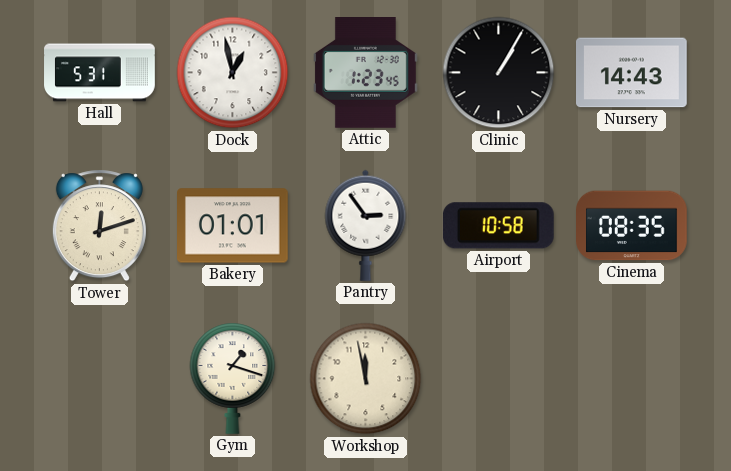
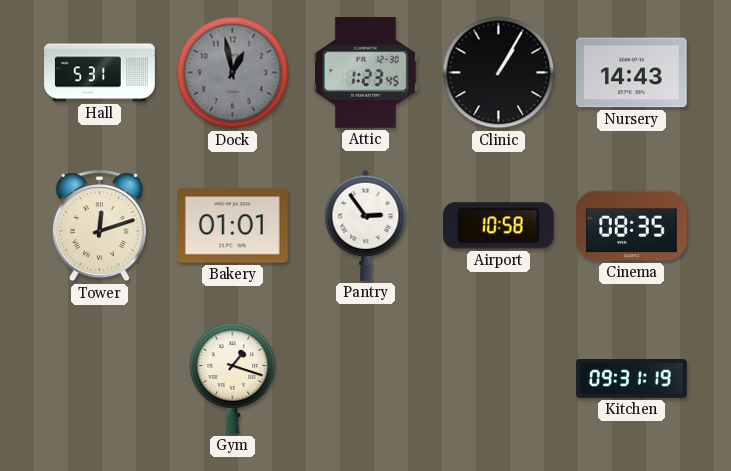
Dock dial: white -> grey (233, 73)
Workshop: 11:58 -> none (366, 379)
Kitchen: none -> 09:31 (632, 379)
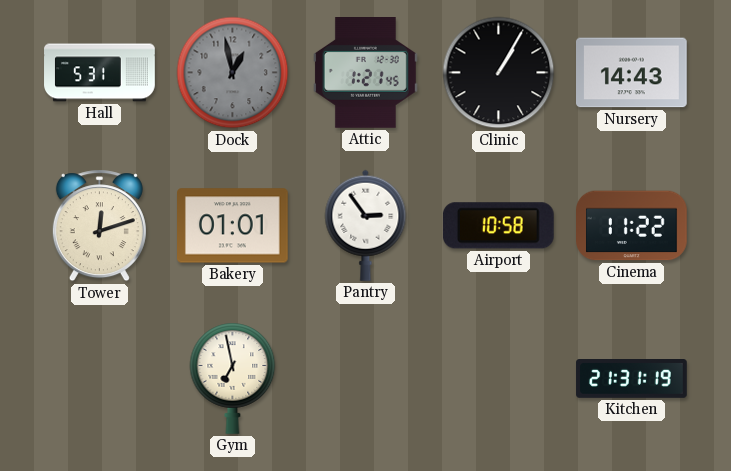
Attic: 1:23 -> 1:21 (365, 73)
Cinema: 08:35 -> 11:22 (632, 226)
Gym: 1:18 -> 6:58 (233, 378)
Kitchen: 09:31 -> 21:31 (632, 379)
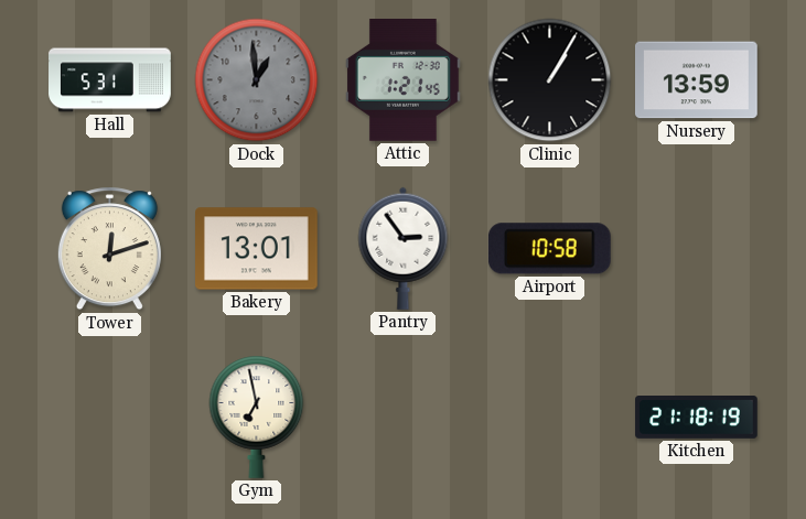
Dock: 12:58 -> 12:59 (257, 80)
Nursery: 14:43 -> 13:59 (697, 80)
Bakery: 01:01 -> 13:01 (257, 249)
Cinema: 11:22 -> none (632, 226)
Kitchen: 21:31 -> 21:18 (697, 418)
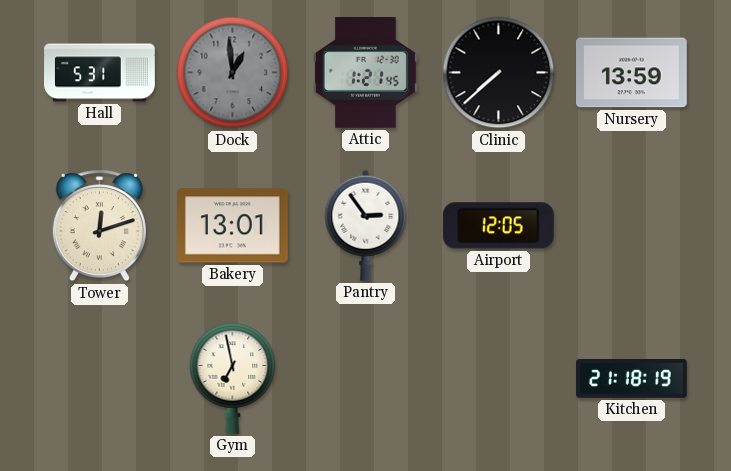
Clinic: 1:05 -> 7:38 (499, 73)
Airport: 10:58 -> 12:05 (498, 226)
